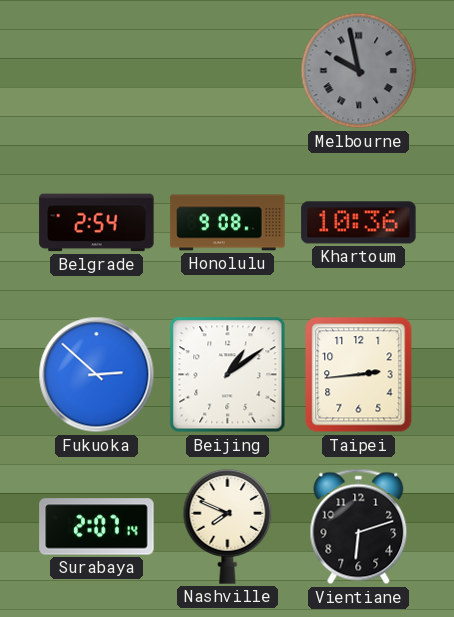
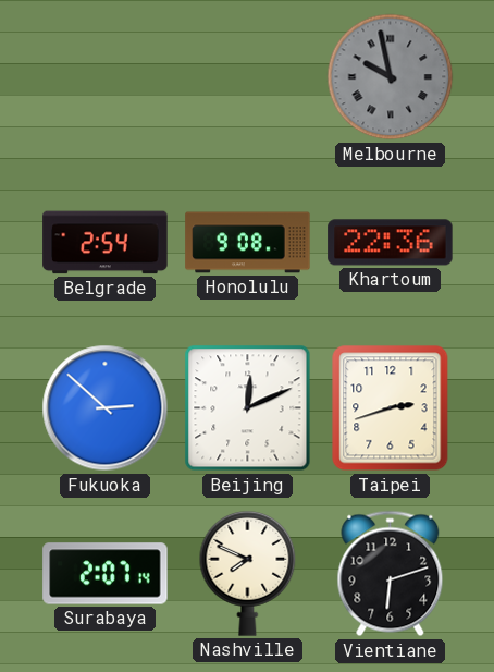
Khartoum: 10:36 -> 22:36 (391, 243)
Beijing: 1:09 -> 12:11 (248, 408)
Taipei: 2:44 -> 2:42 (391, 408)
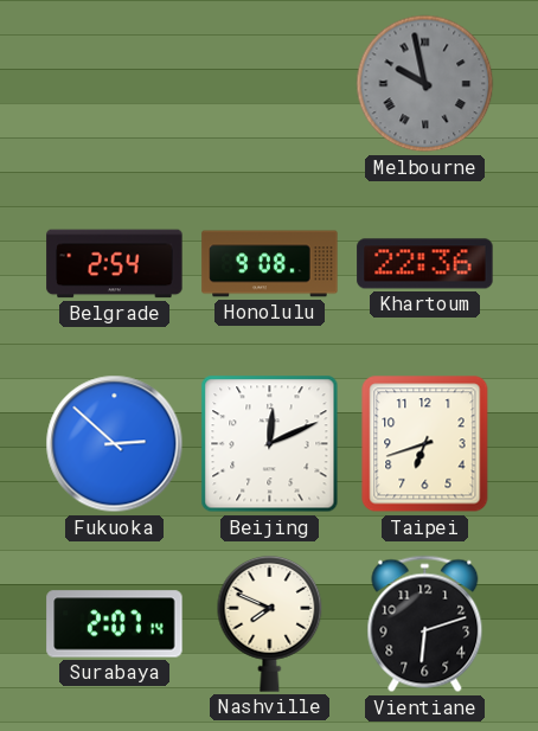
Taipei: 2:42 -> 6:42 (425, 444)
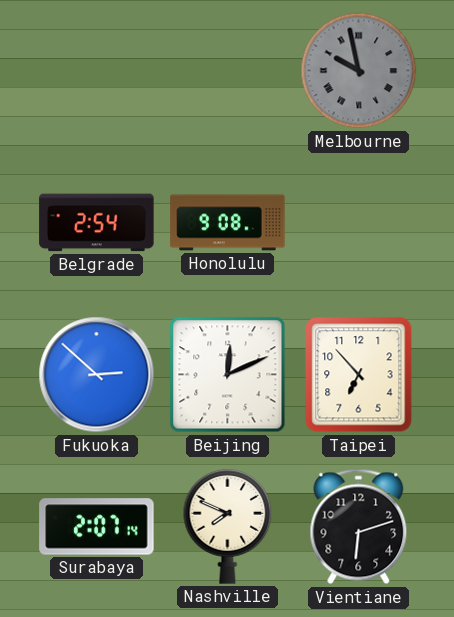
Khartoum: 22:36 -> none (425, 264)
Taipei: 6:42 -> 6:53 (359, 375)
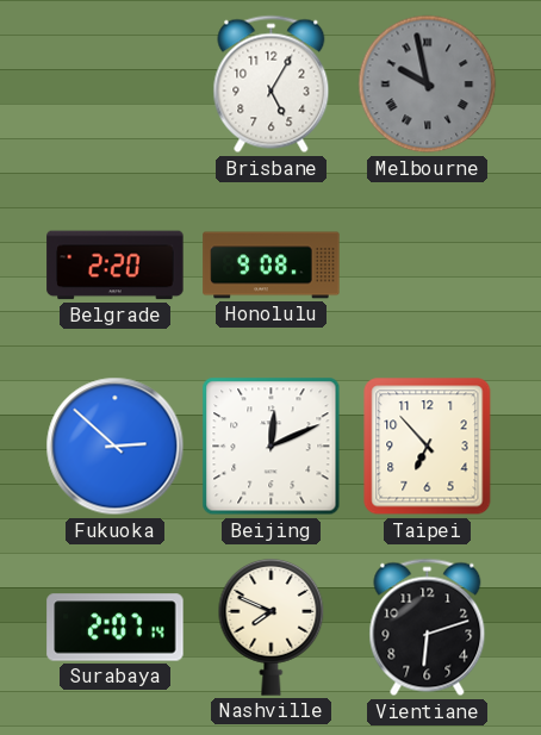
Brisbane: none -> 5:05 (272, 85)
Belgrade: 2:54 -> 2:20 (116, 266)
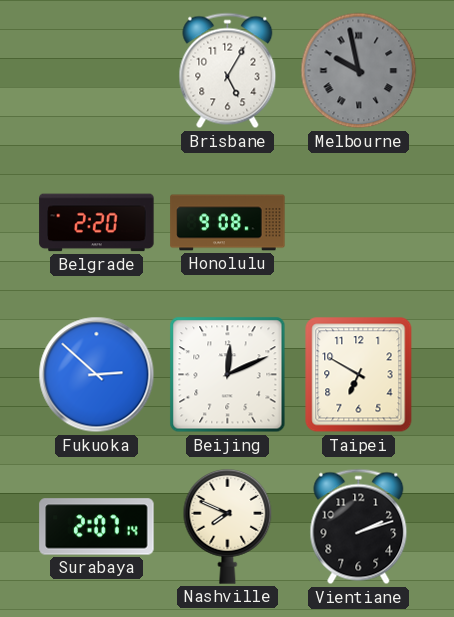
Taipei: 6:53 -> 6:50 (359, 375)
Vientiane: 6:12 -> 2:12 (359, 527)
